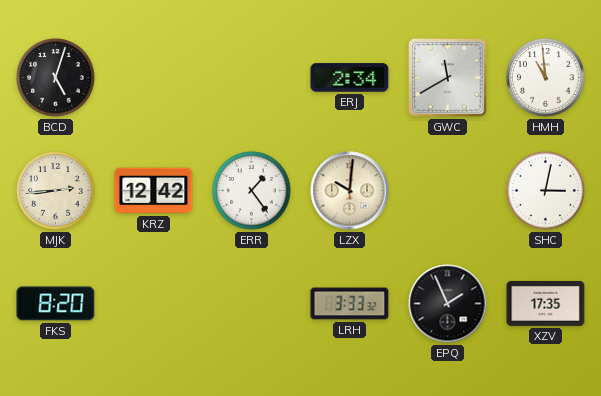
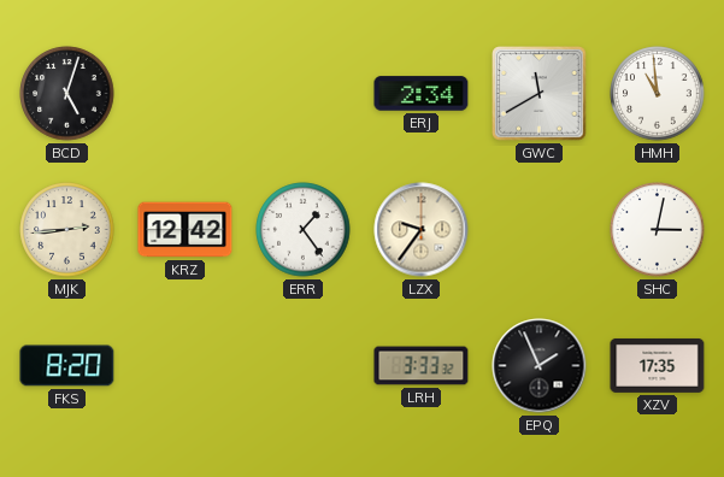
LZX: 10:01 -> 9:36 (422, 230)
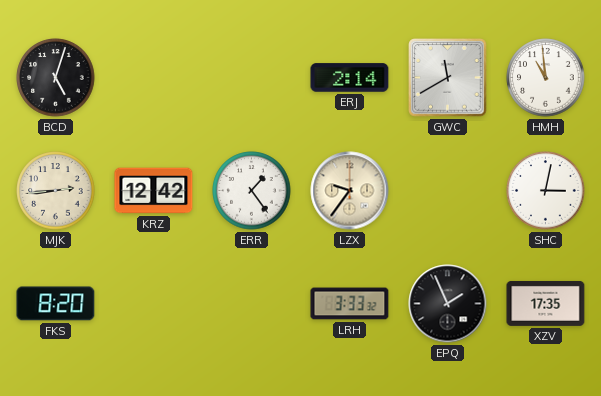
ERJ: 2:34 -> 2:14 (350, 78)
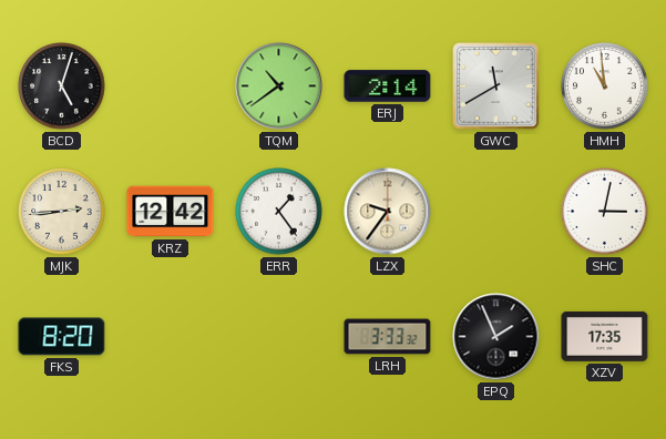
TQM: none -> 10:39 (279, 86)
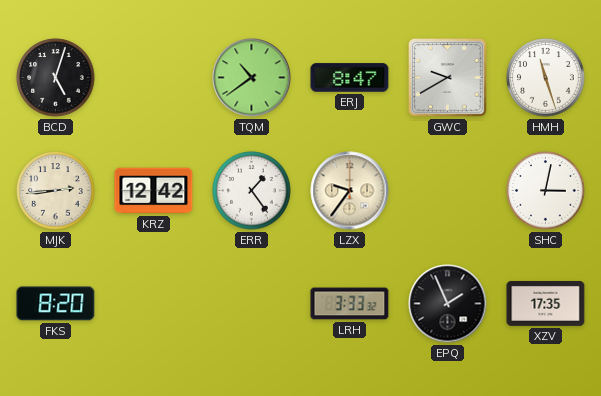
ERJ: 2:14 -> 8:47 (350, 78)
GWC: 11:40 -> 9:40 (448, 78)
HMH: 10:59 -> 11:27 (546, 78)
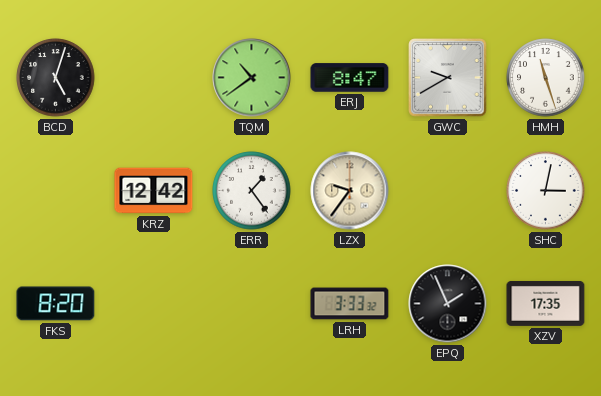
MJK: 2:44 -> none (56, 191)
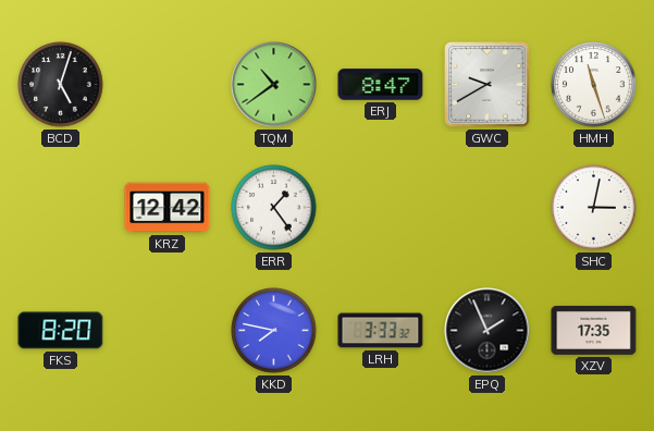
LZX: 9:36 -> none (350, 191)
KKD: none -> 7:47 (274, 331)
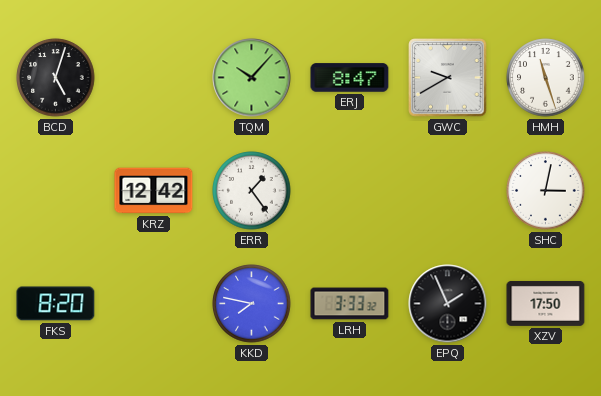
TQM: 10:39 -> 10:07 (252, 78)
XZV: 17:35 -> 17:50 (546, 303)
